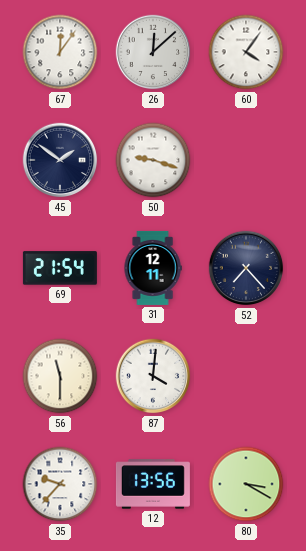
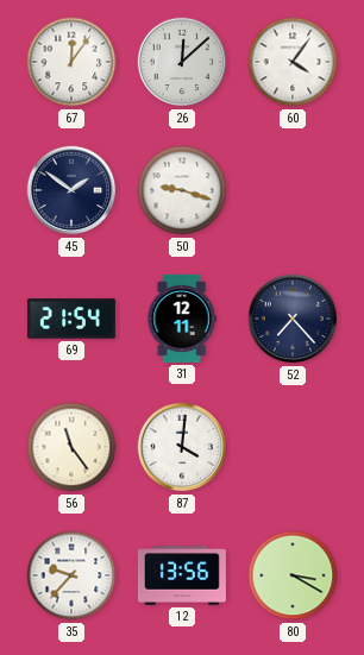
56: 11:30 -> 11:24 (71, 447)
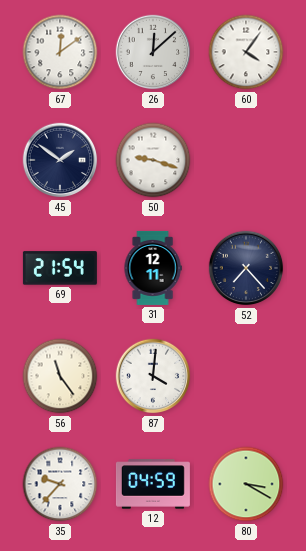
67: 12:06 -> 12:09 (60, 52)
12: 13:56 -> 04:59 (153, 484)
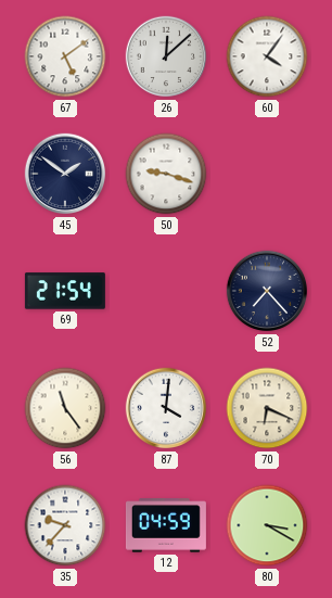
67: 12:09 -> 5:09 (65, 56)
31: 12:11 -> none (153, 268)
70: none -> 6:19 (267, 408)
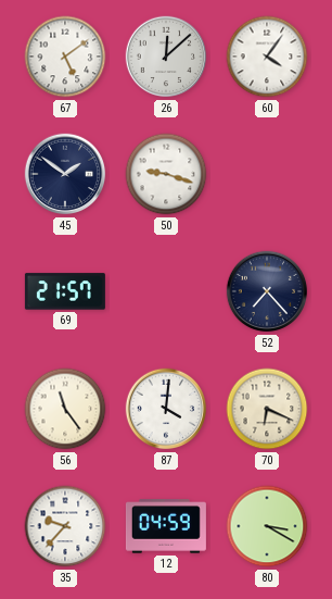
69: 21:54 -> 21:57 (65, 291)
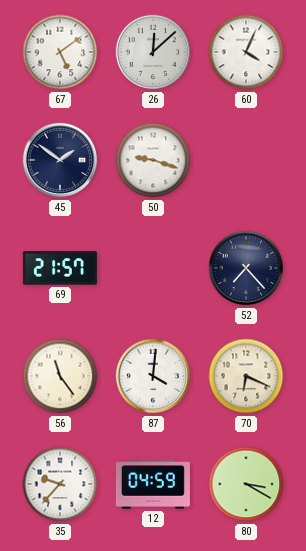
60: 4:06 -> 4:04 (246, 52)
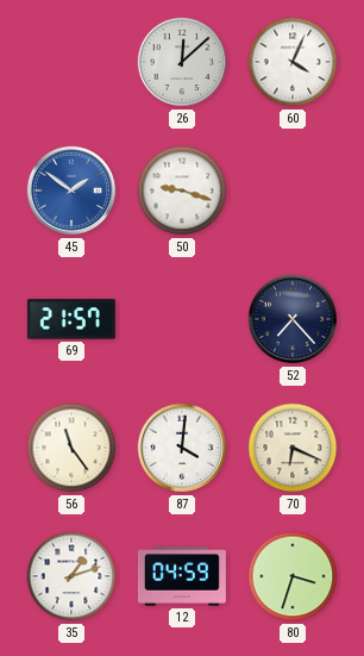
67: 5:09 -> none (60, 52)
45 dial: navy -> blue (71, 190)
35: 9:37 -> 1:12 (71, 576)
80: 3:20 -> 3:33 (293, 576)
